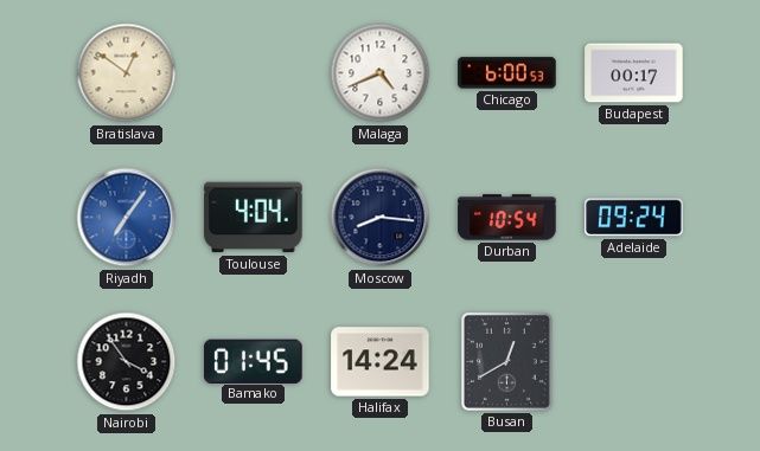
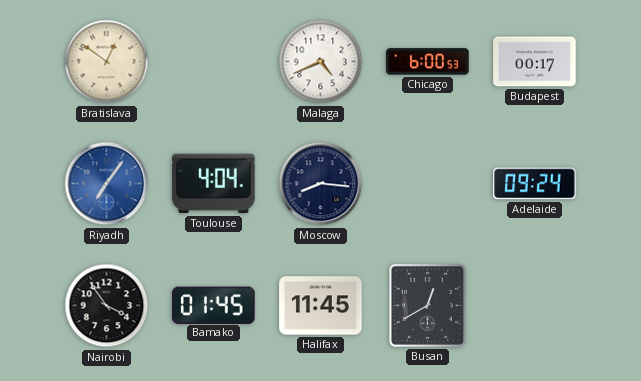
Durban: 10:54 -> none (507, 218)
Halifax: 14:24 -> 11:45 (321, 306)
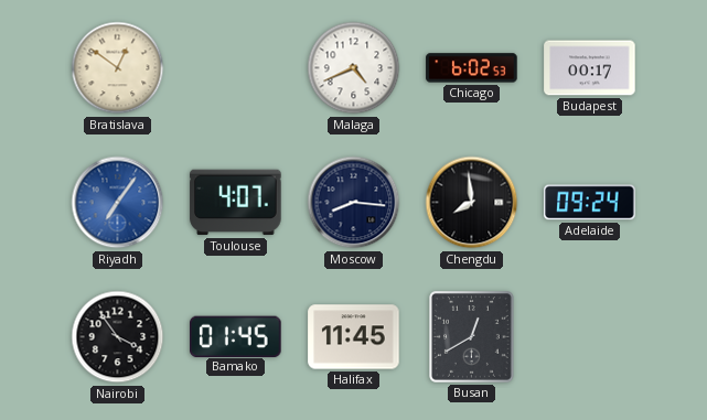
Chicago: 6:00 -> 6:02 (472, 68)
Toulouse: 4:04 -> 4:07 (236, 203)
Chengdu: none -> 7:59 (472, 203)
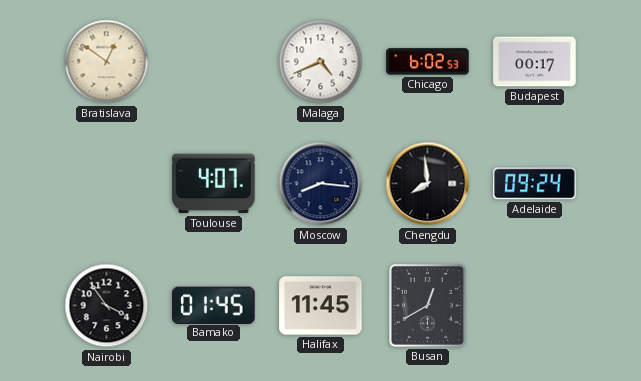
Riyadh: 7:06 -> none (118, 203)
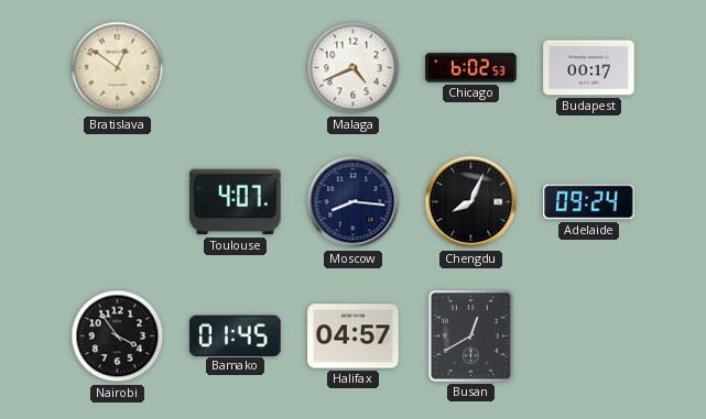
Chengdu: 7:59 -> 8:04 (471, 202)
Halifax: 11:45 -> 04:57 (354, 337)
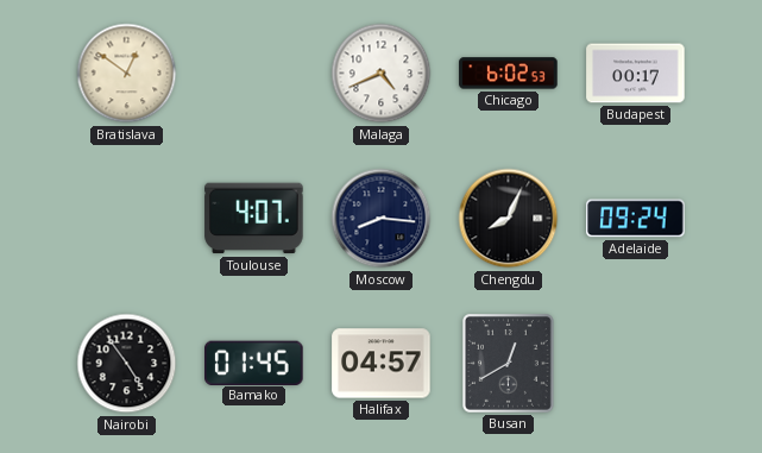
Nairobi: 3:54 -> 4:54 (127, 364)
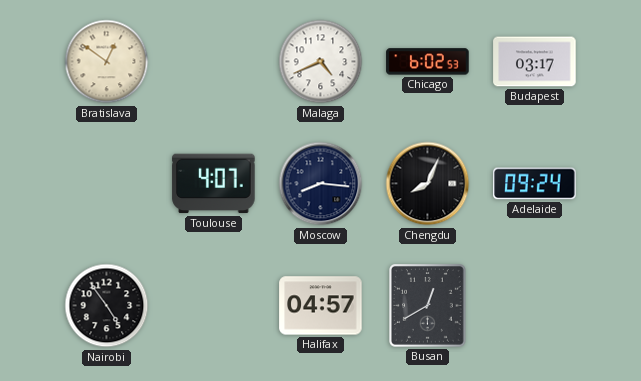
Budapest: 00:17 -> 03:17 (535, 62)
Bamako: 01:45 -> none (254, 363)
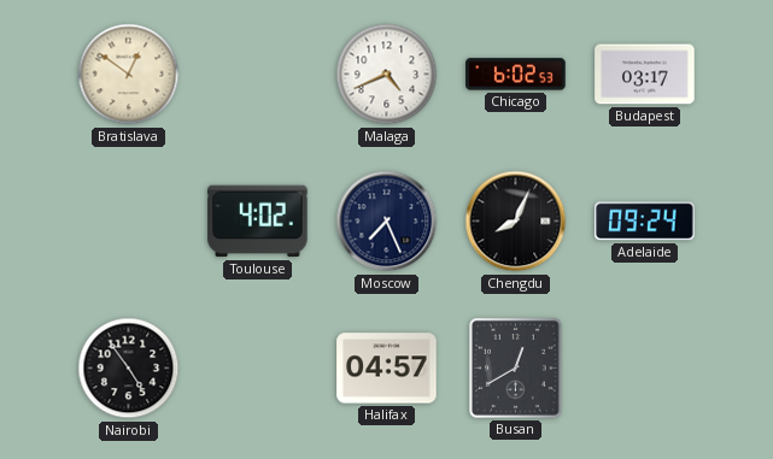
Toulouse: 4:07 -> 4:02 (258, 222)
Moscow: 8:16 -> 7:26 (387, 222)
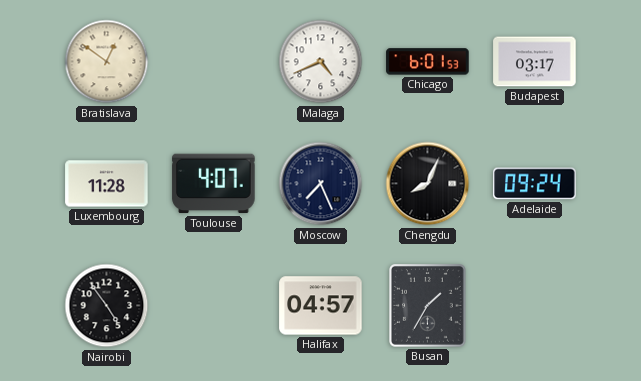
Chicago: 6:02 -> 6:01 (428, 62)
Luxembourg: none -> 11:28 (107, 184)
Toulouse: 4:02 -> 4:07 (214, 184)
Busan: 12:40 -> 1:35 (428, 306)
